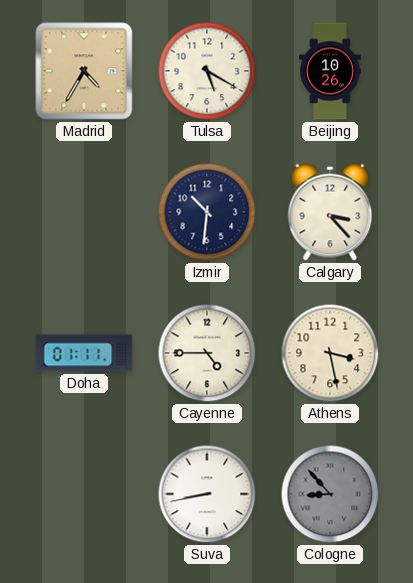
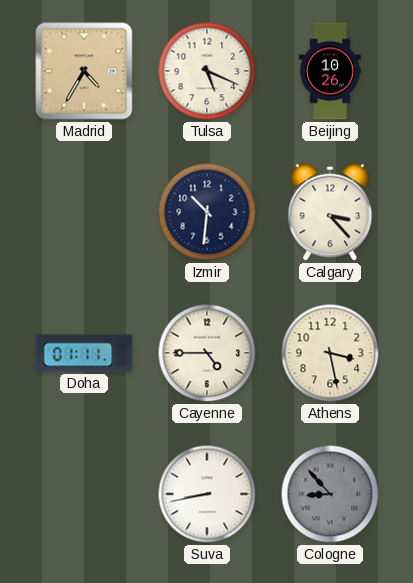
Tulsa: 5:20 -> 5:19 (207, 71)
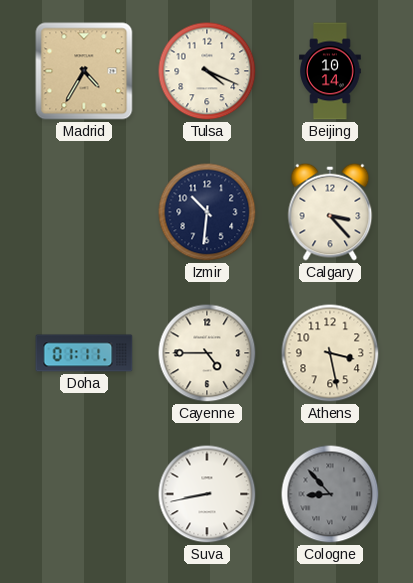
Tulsa: 5:19 -> 4:19 (207, 71)
Beijing: 10:26 -> 10:14 (330, 71)
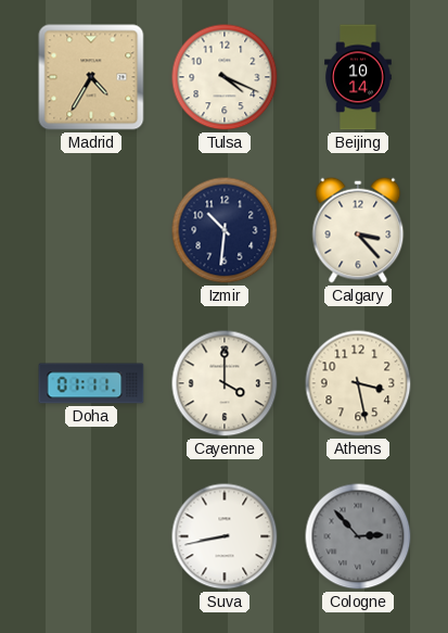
Cayenne: 4:45 -> 4:00 (225, 383)
Cologne: 8:53 -> 2:53 (358, 536)
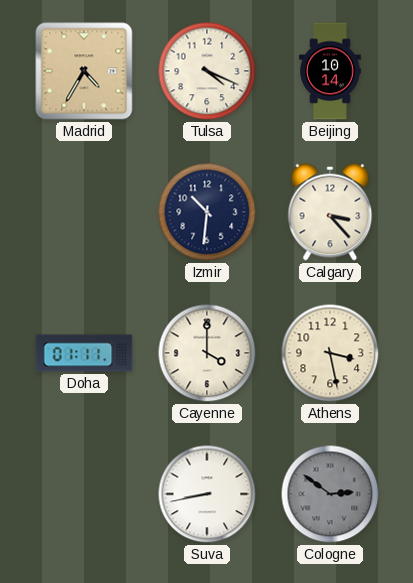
Cologne: 2:53 -> 2:51 (330, 494)
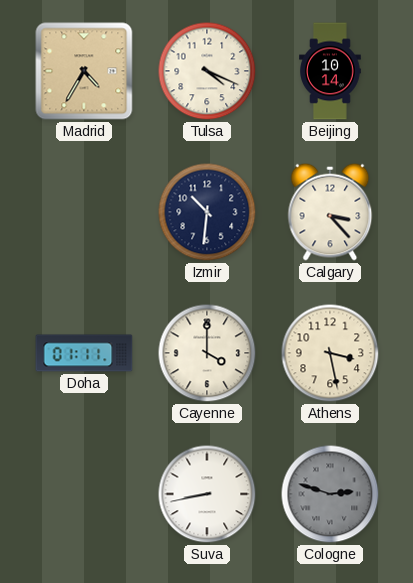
Cologne: 2:51 -> 2:48 (330, 494)
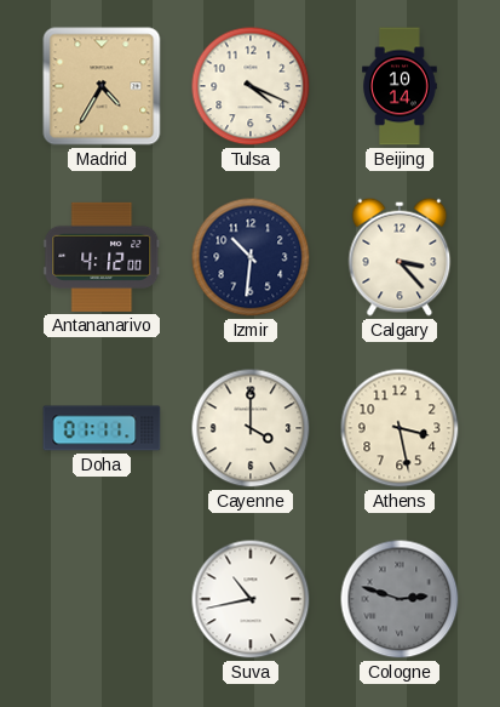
Antananarivo: none -> 4:12 (102, 257)
Suva: 8:43 -> 10:43 (251, 599)
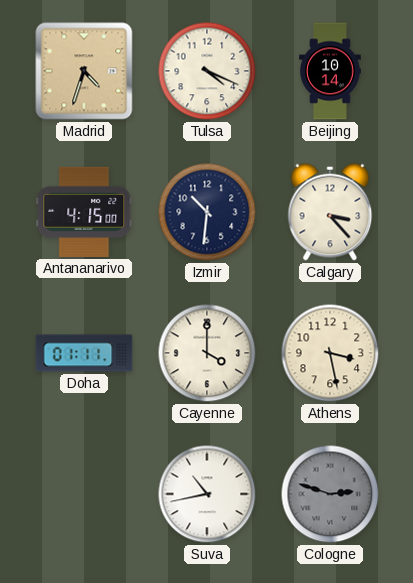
Madrid: 4:35 -> 4:33 (84, 71)
Antananarivo: 4:12 -> 4:15 (84, 212)
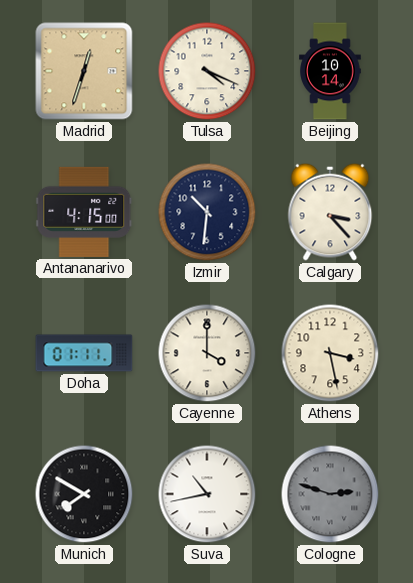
Madrid: 4:33 -> 12:33 (84, 71)
Munich: none -> 7:50 (84, 494)
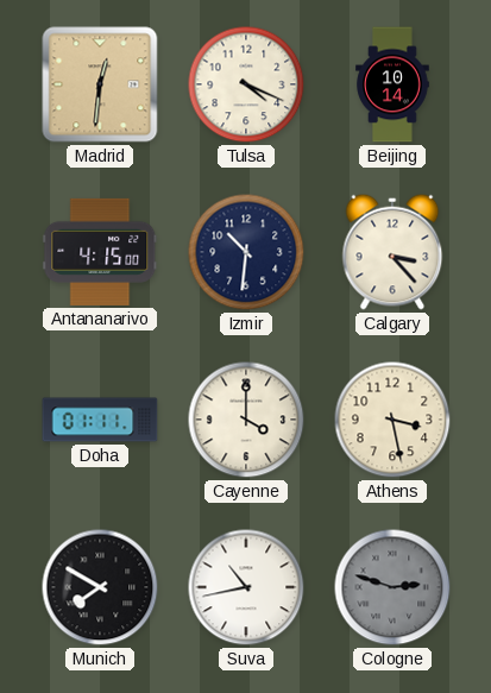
Madrid: 12:33 -> 12:31 (100, 84)
